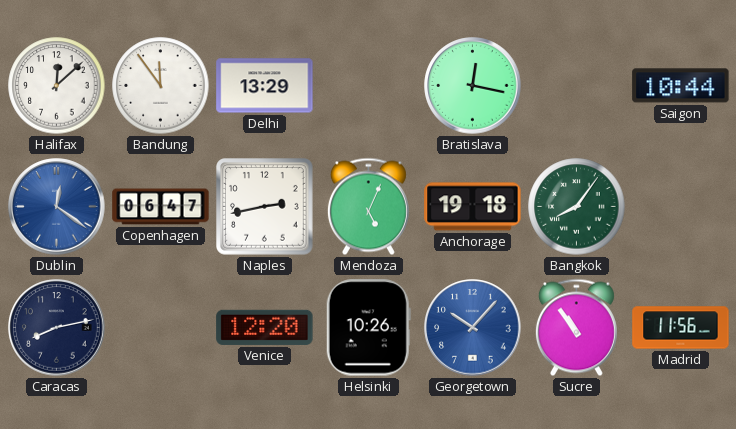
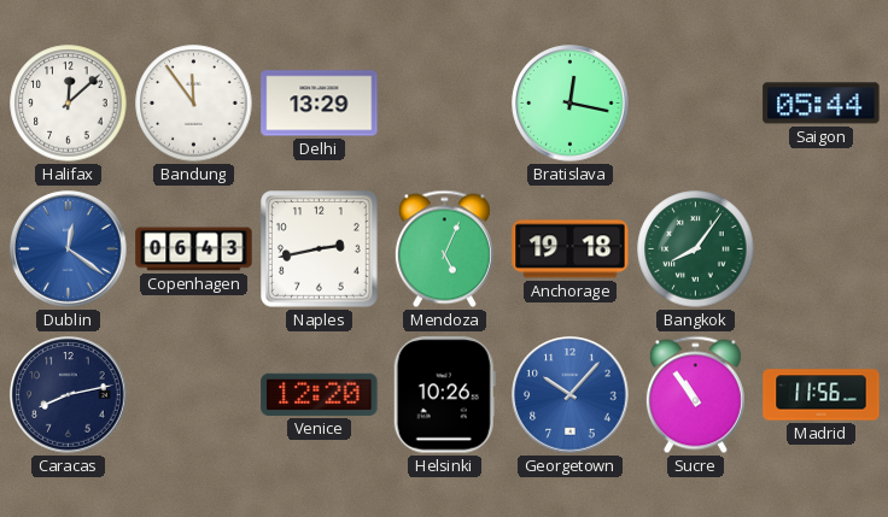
Saigon: 10:44 -> 05:44 (822, 104)
Copenhagen: 06:47 -> 06:43 (194, 249)
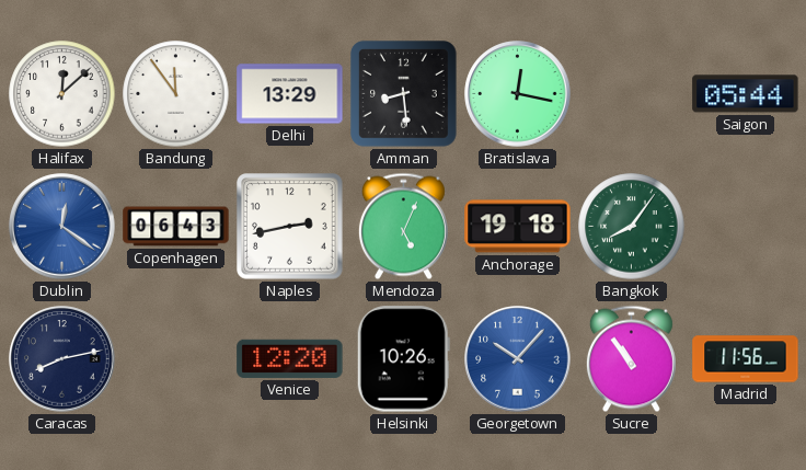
Amman: none -> 8:29 (404, 94)
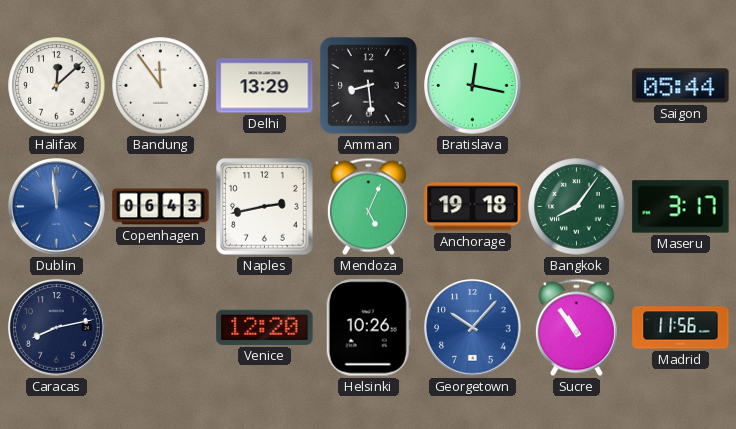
Dublin: 12:21 -> 11:59 (57, 207)
Maseru: none -> 3:17 (681, 207)
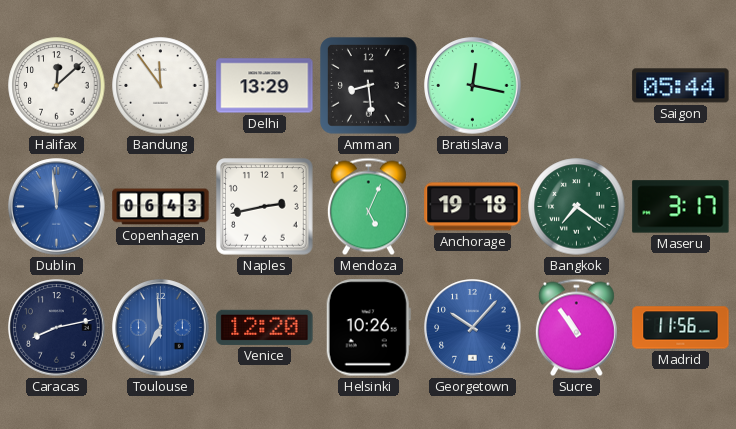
Bangkok: 8:06 -> 7:21 (577, 207)
Toulouse: none -> 6:59 (161, 328)
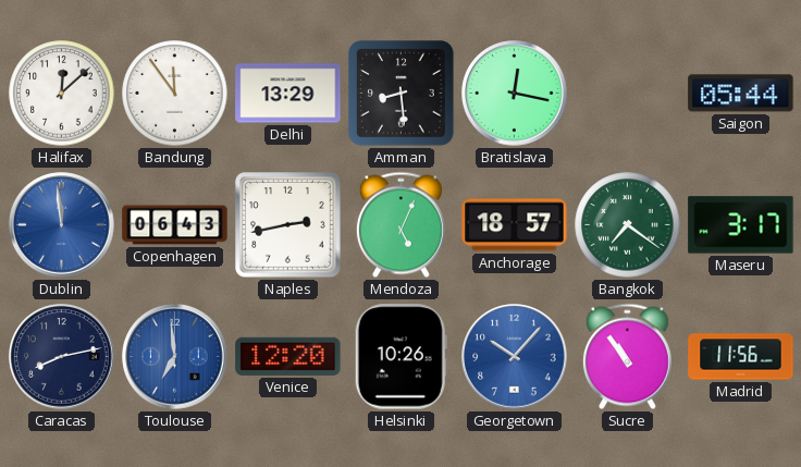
Anchorage: 19:18 -> 18:57 (515, 225)
